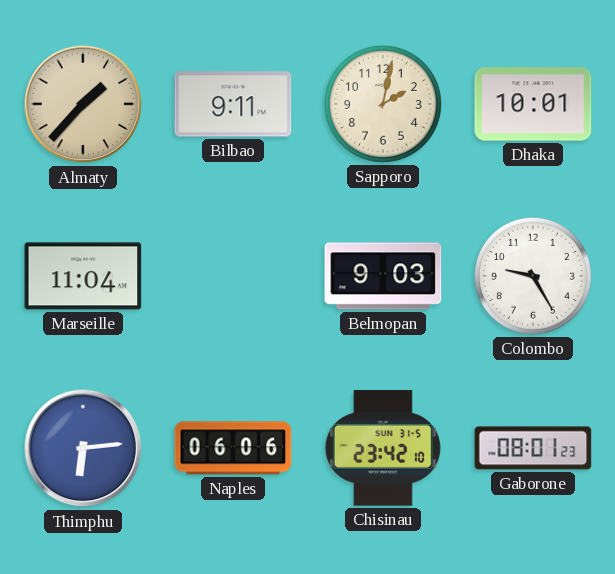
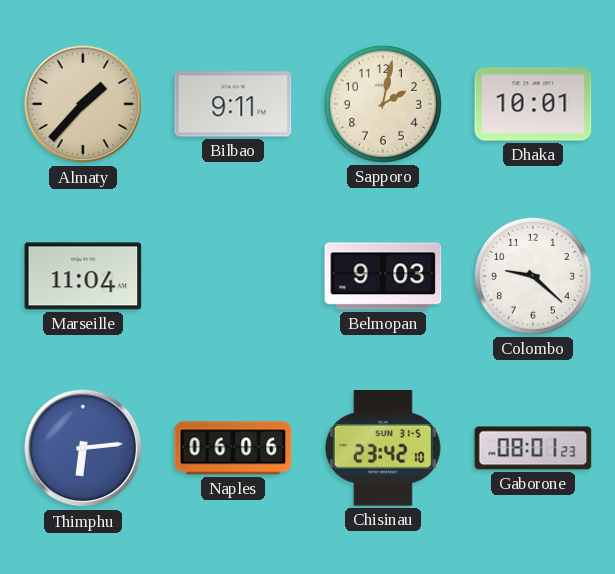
Colombo: 9:25 -> 9:22 (533, 276)
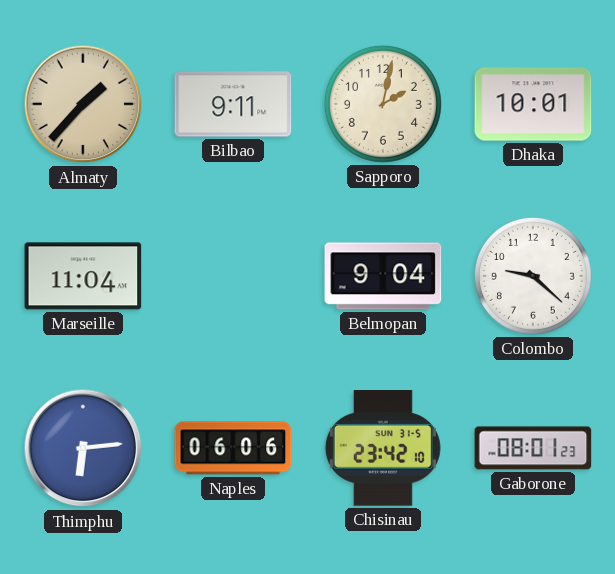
Belmopan: 9:03 -> 9:04 (383, 276)
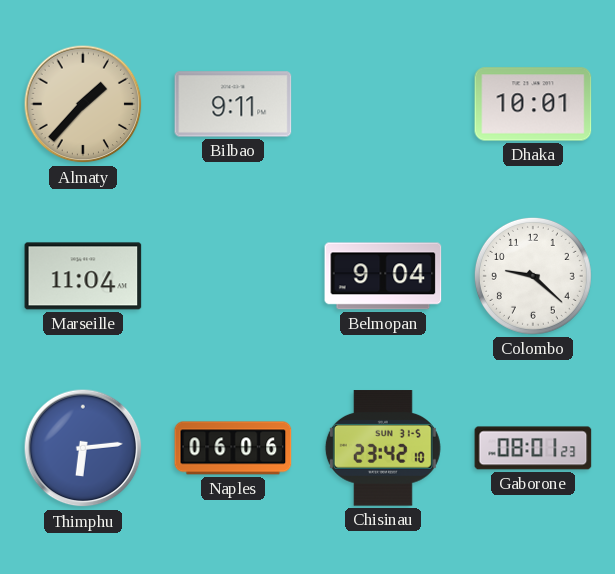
Sapporo: 2:02 -> none (383, 104)
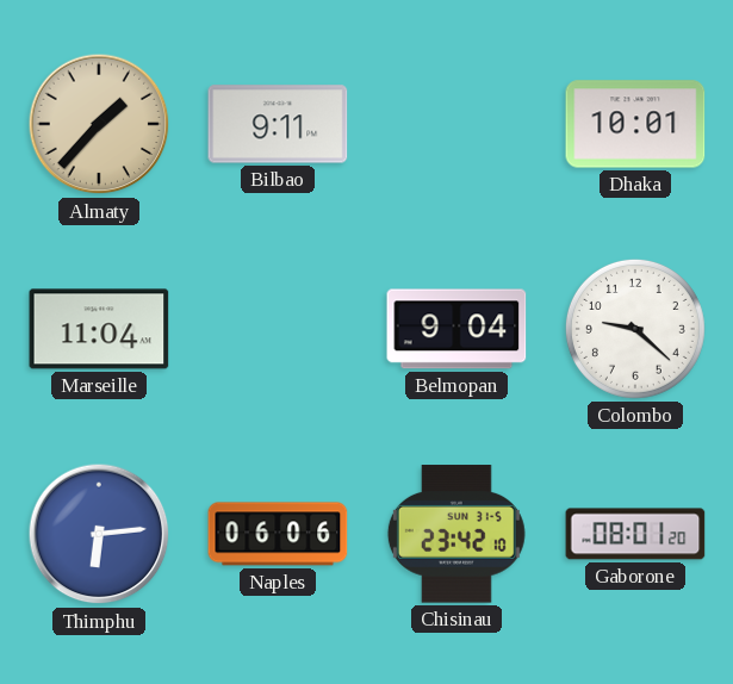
Gaborone: 08:01:23 -> 08:01:20 (635, 534)
